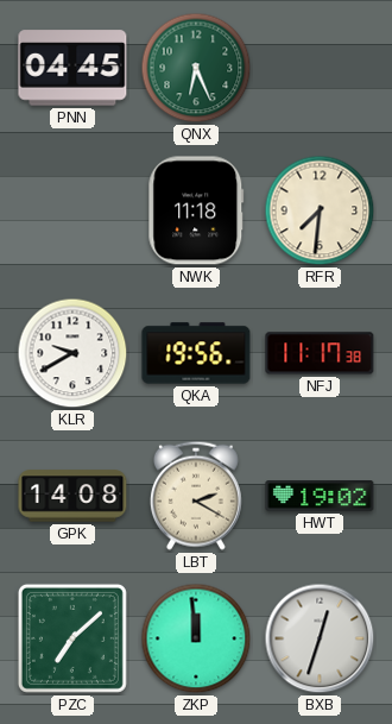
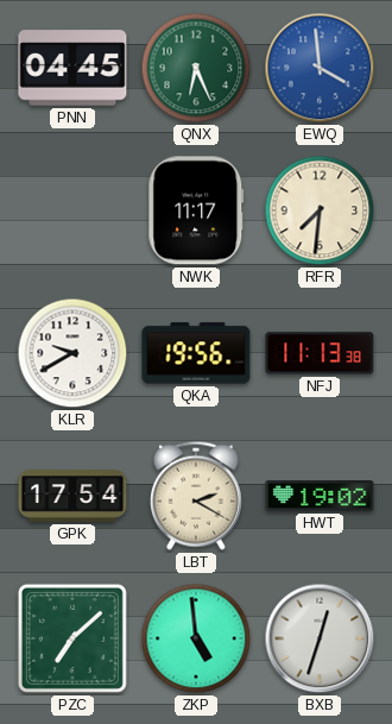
EWQ: none -> 3:59 (320, 68)
NWK: 11:18 -> 11:17 (196, 210)
NFJ: 11:17 -> 11:13 (320, 353)
GPK: 14:08 -> 17:54 (72, 496)
ZKP: 11:59 -> 4:59 (196, 638)
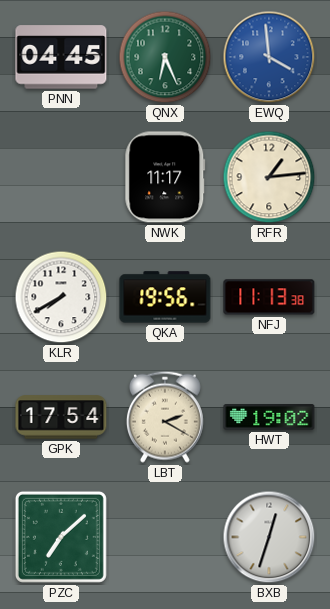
RFR: 7:31 -> 1:14 (269, 177)
KLR: 9:40 -> 7:40 (61, 297)
ZKP: 4:59 -> none (196, 638)
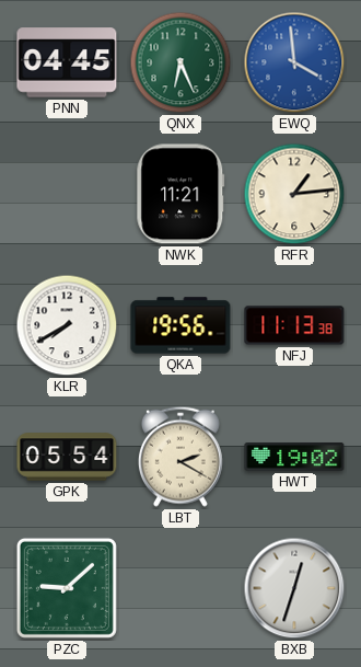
NWK: 11:17 -> 11:21 (180, 194)
GPK: 17:54 -> 05:54 (67, 457)
PZC: 7:08 -> 9:08 (67, 588)
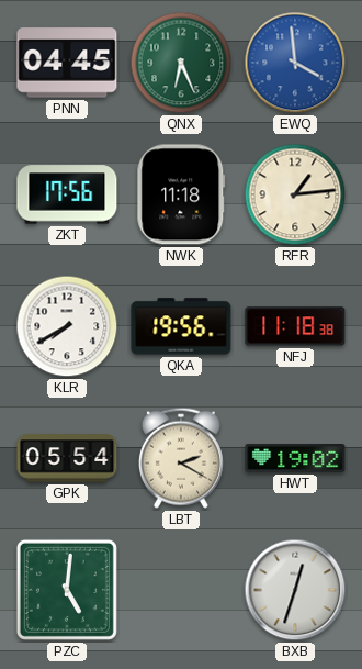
ZKT: none -> 17:56 (67, 194)
NWK: 11:21 -> 11:18 (181, 194)
NFJ: 11:13 -> 11:18 (295, 326)
PZC: 9:08 -> 5:01 (67, 590)
